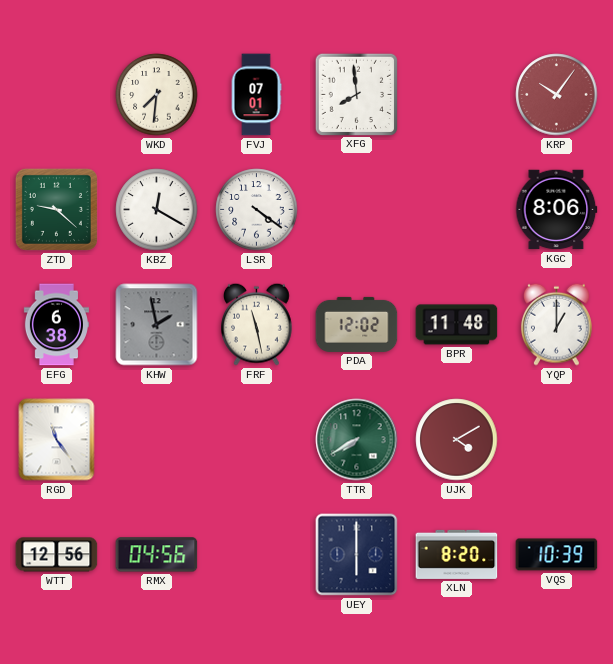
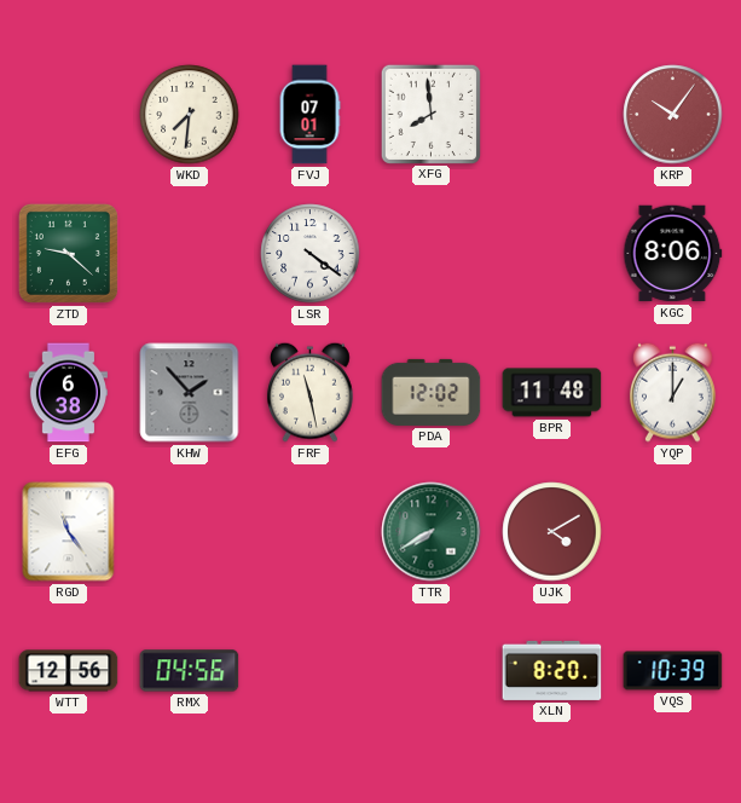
KBZ: 12:20 -> none (157, 210)
KHW: 1:58 -> 1:53 (190, 393)
UEY: 6:00 -> none (357, 555)
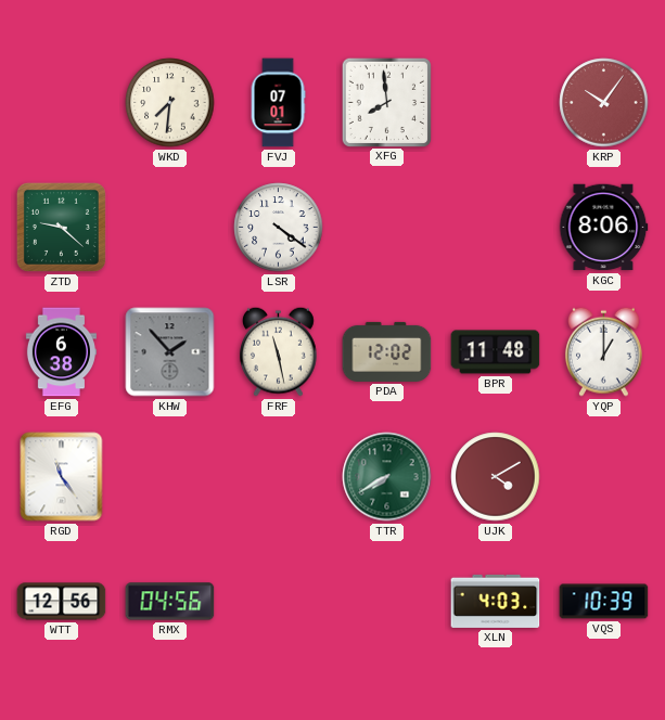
XLN: 8:20 -> 4:03 (496, 601)
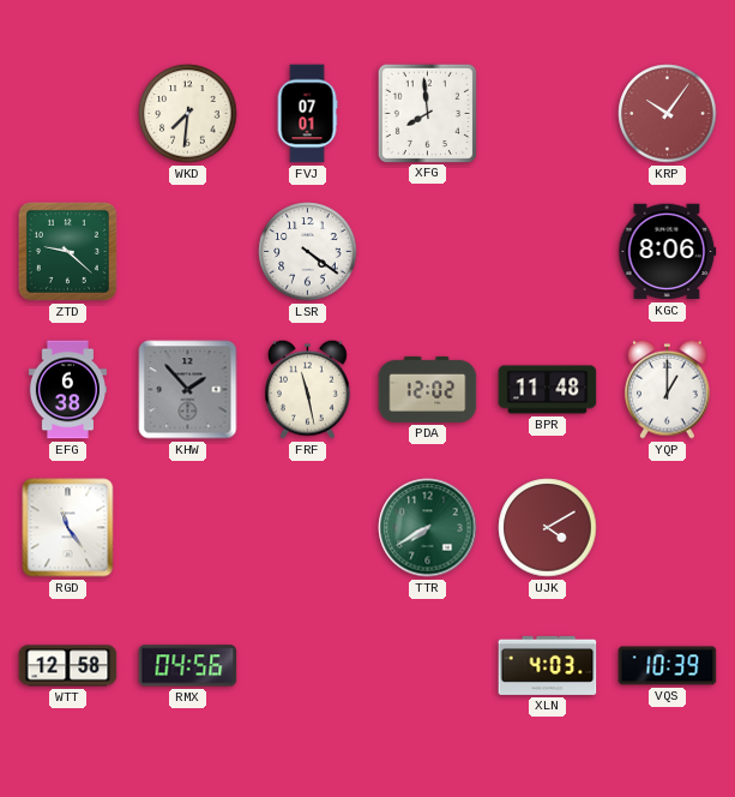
WTT: 12:56 -> 12:58 (68, 666)
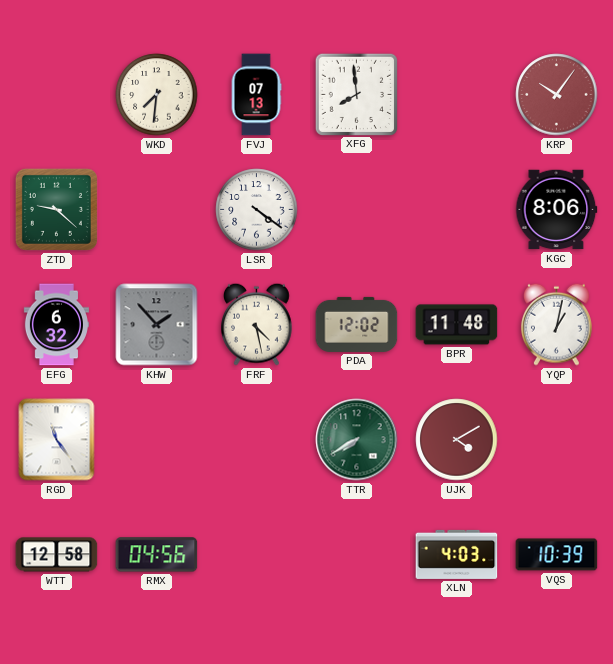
FVJ: 07:01 -> 07:13 (256, 95)
EFG: 6:38 -> 6:32 (56, 325)
FRF: 11:28 -> 4:28 (257, 324)
YQP: 1:00 -> 1:02 (557, 324)
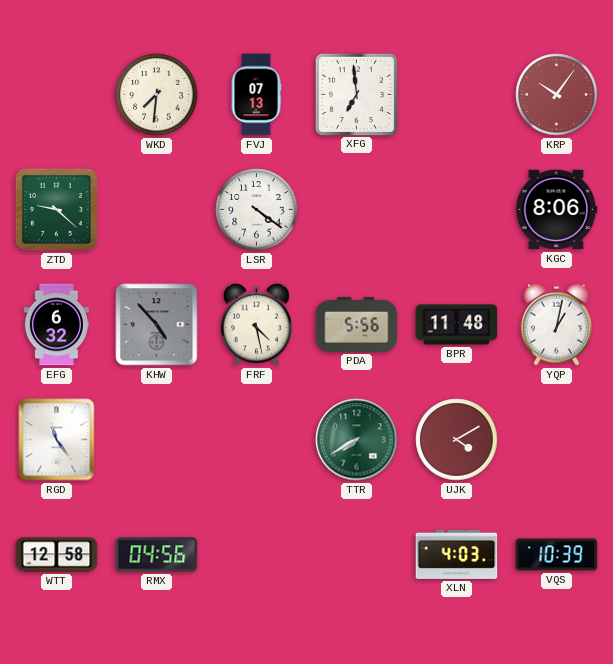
XFG: 7:59 -> 6:59 (356, 94)
KHW: 1:53 -> 4:53 (157, 325)
PDA: 12:02 -> 5:56 (357, 324)
